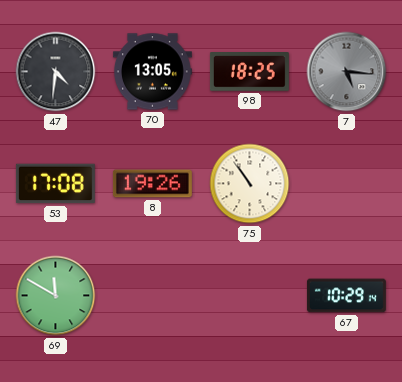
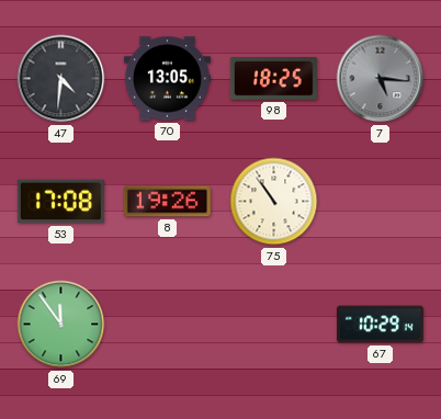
69: 11:50 -> 11:54 (61, 325)
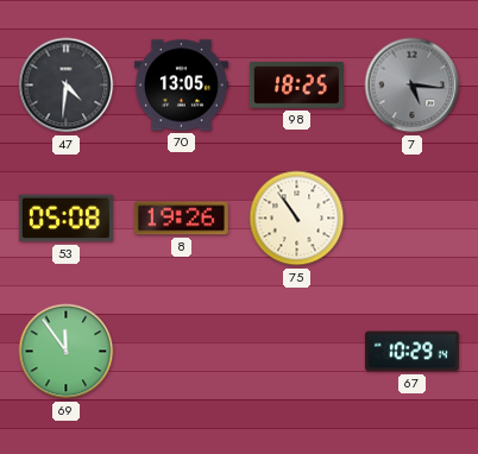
53: 17:08 -> 05:08 (65, 219)
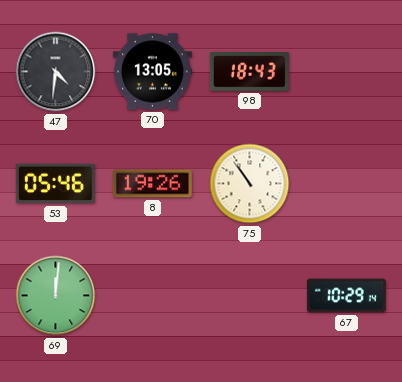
98: 18:25 -> 18:43 (249, 72)
7: 5:16 -> none (413, 86)
53: 05:08 -> 05:46 (55, 184)
69: 11:54 -> 12:01 (56, 296)
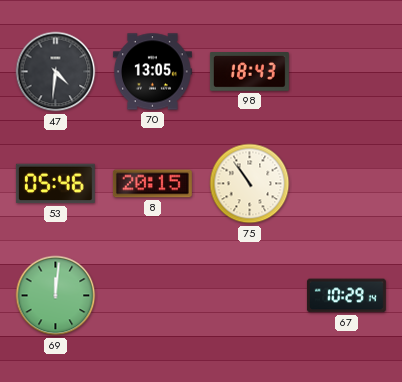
8: 19:26 -> 20:15 (152, 184)
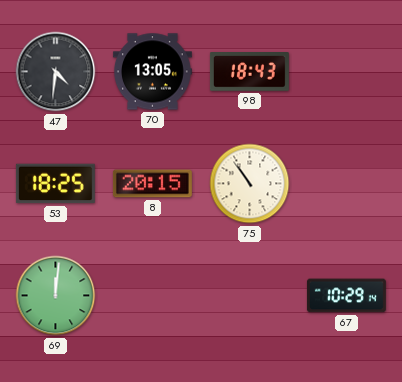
53: 05:46 -> 18:25 (55, 184)
